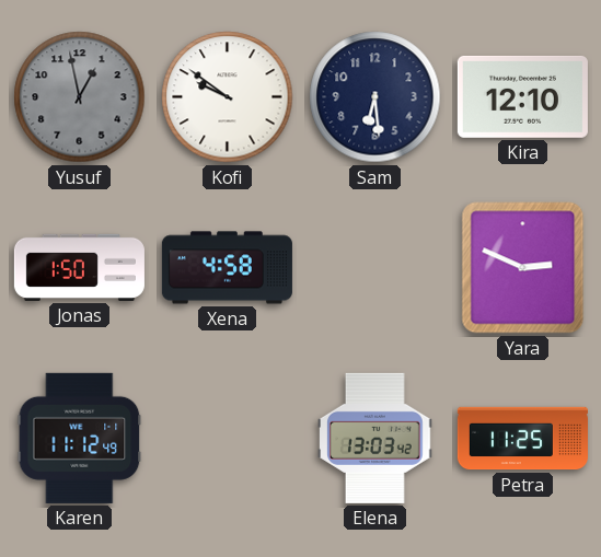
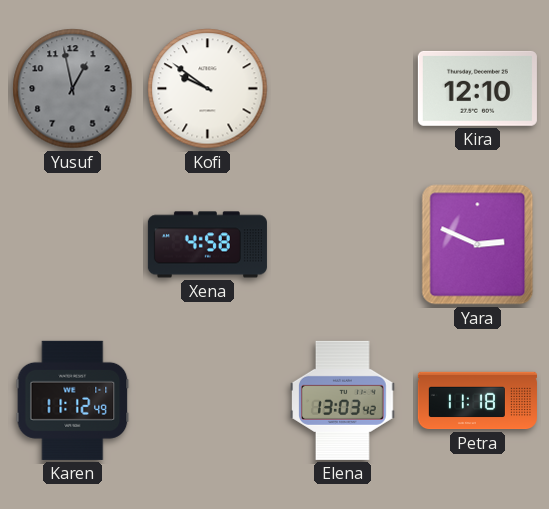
Sam: 6:29 -> none (375, 97)
Jonas: 1:50 -> none (79, 267)
Petra: 11:25 -> 11:18 (477, 401)
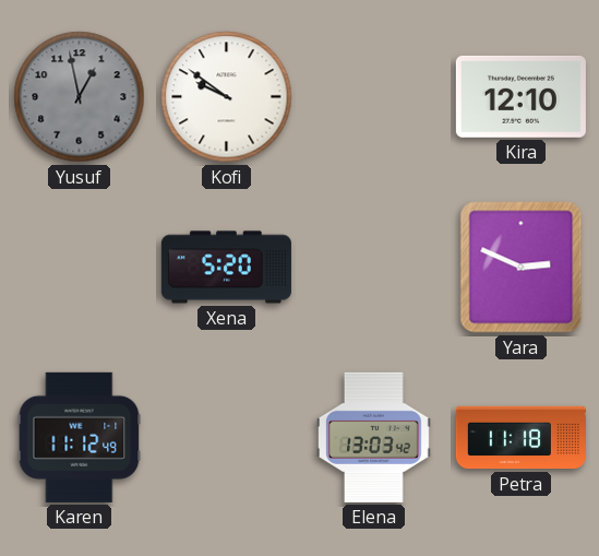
Xena: 4:58 -> 5:20 (226, 268)
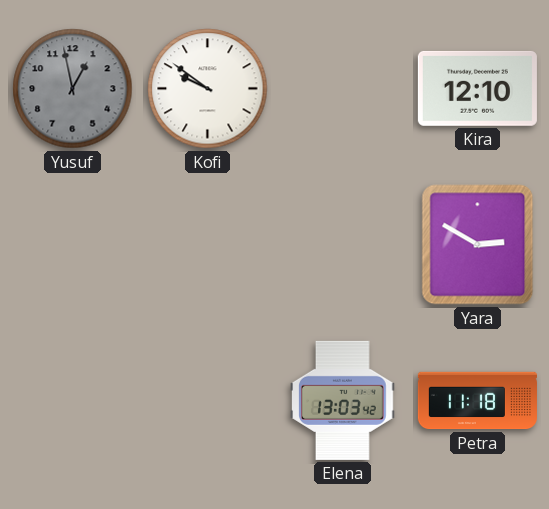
Xena: 5:20 -> none (226, 268)
Yara: 2:49 -> 2:50 (478, 245)
Karen: 11:12 -> none (80, 437)
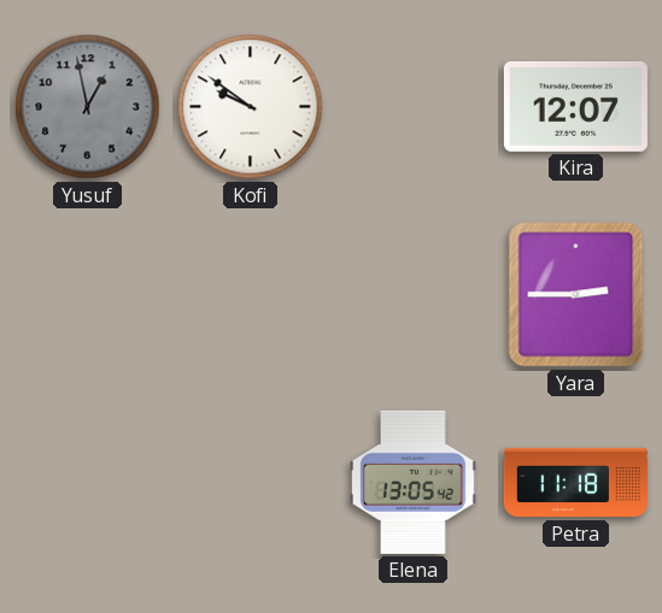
Kira: 12:10 -> 12:07 (575, 106)
Yara: 2:50 -> 2:45 (576, 295)
Elena: 13:03 -> 13:05 (414, 482)
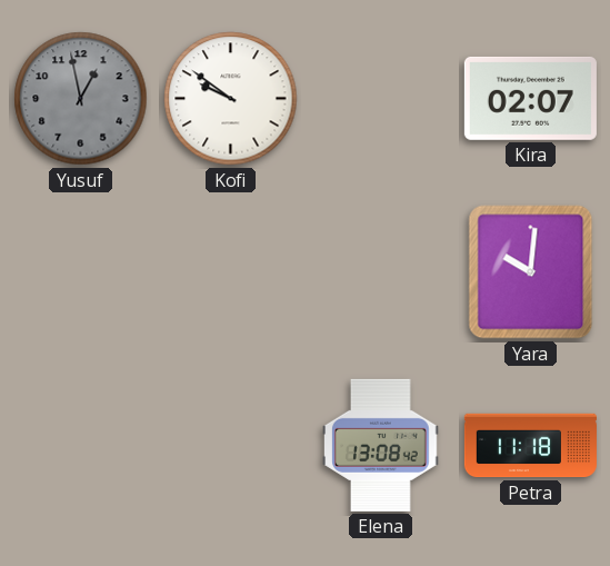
Kira: 12:07 -> 02:07 (530, 98)
Yara: 2:45 -> 10:01 (531, 272)
Elena: 13:05 -> 13:08 (381, 445)
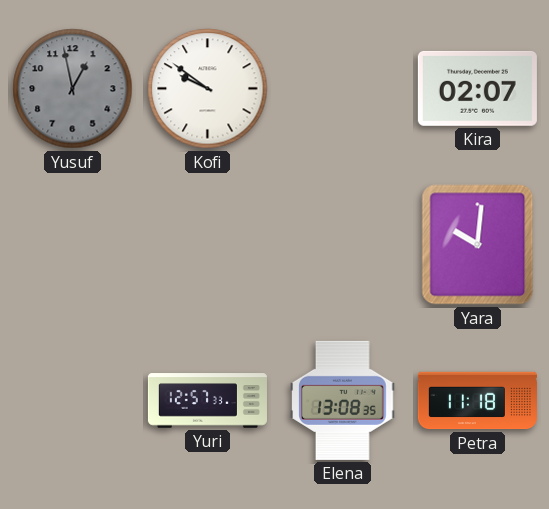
Yuri: none -> 12:57 (207, 401)
Elena: 13:08:42 -> 13:08:35 (343, 400)
